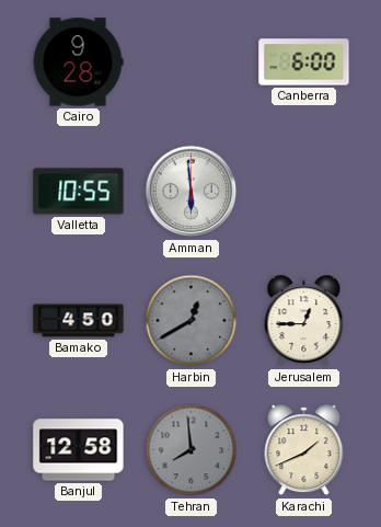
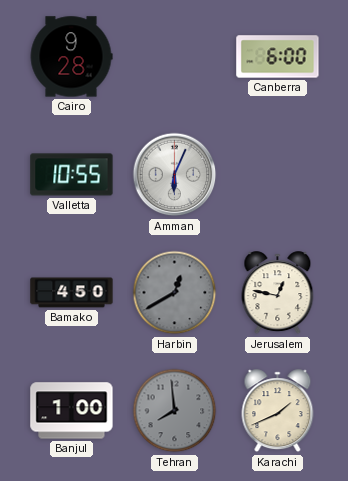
Amman: 5:59 -> 6:04 (175, 175)
Jerusalem: 12:45 -> 12:47 (278, 293)
Banjul: 12:58 -> 1:00 (72, 411)
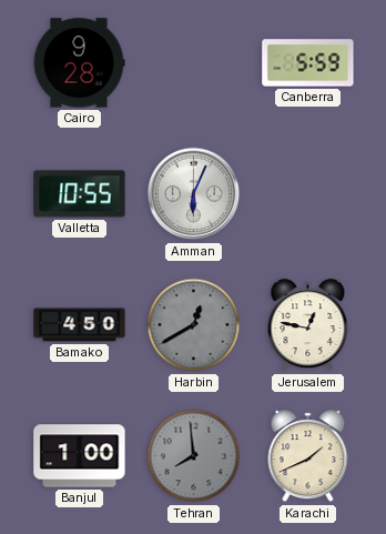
Canberra: 6:00 -> 5:59 (308, 63)
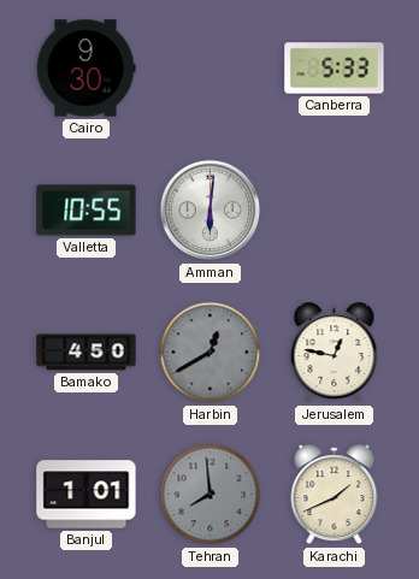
Cairo: 9:28 -> 9:30 (85, 69)
Canberra: 5:59 -> 5:33 (335, 69)
Amman: 6:04 -> 6:01 (211, 211)
Banjul: 1:00 -> 1:01 (87, 495)
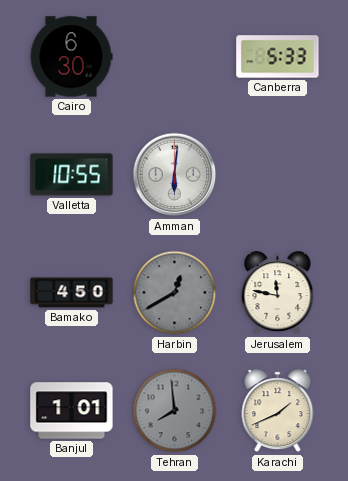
Cairo: 9:30 -> 6:30 (71, 57)
Jerusalem: 12:47 -> 11:47 (278, 293)
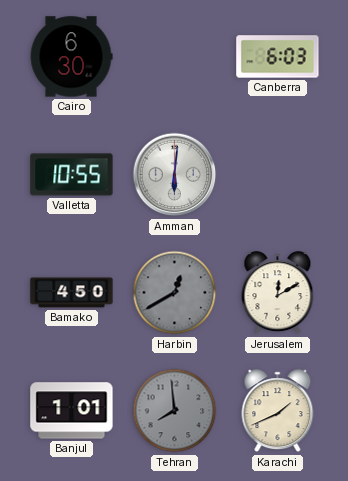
Canberra: 5:33 -> 6:03 (278, 57)
Jerusalem: 11:47 -> 12:10 (278, 293)
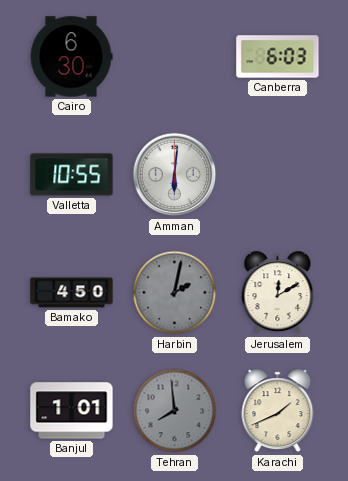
Harbin: 12:40 -> 2:02 (175, 293)
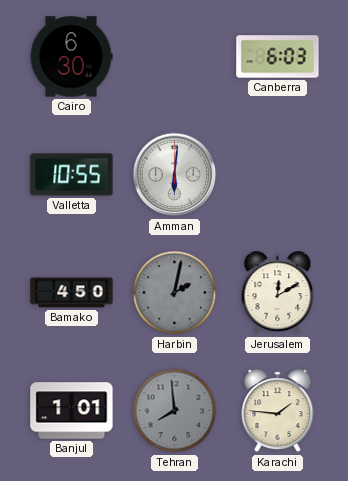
Karachi: 1:41 -> 1:46 (278, 411)
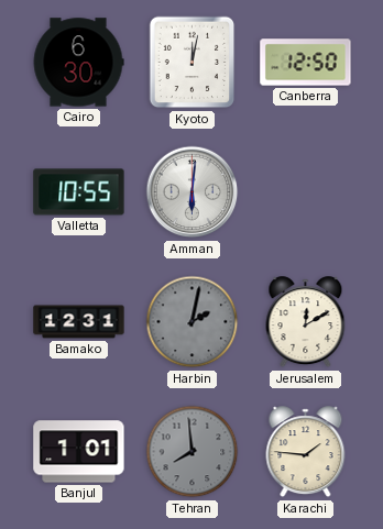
Kyoto: none -> 12:02 (193, 63)
Canberra: 6:03 -> 12:50 (306, 63)
Bamako: 4:50 -> 12:31 (79, 322)
